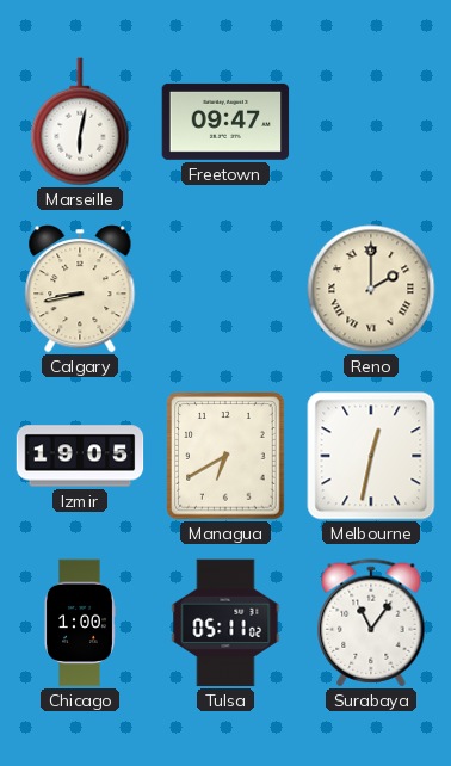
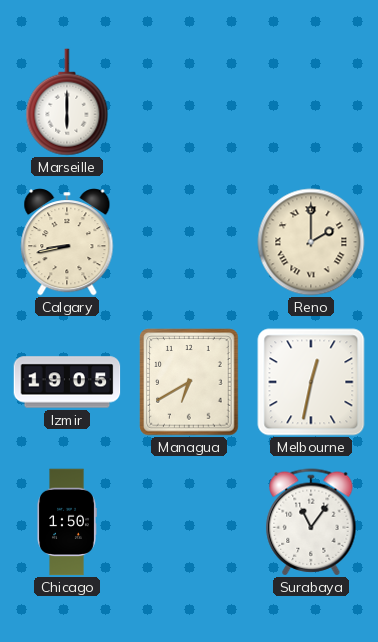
Marseille: 6:02 -> 6:00 (67, 102)
Freetown: 09:47 -> none (225, 122)
Chicago: 1:00 -> 1:50 (67, 522)
Tulsa: 05:11 -> none (225, 623)
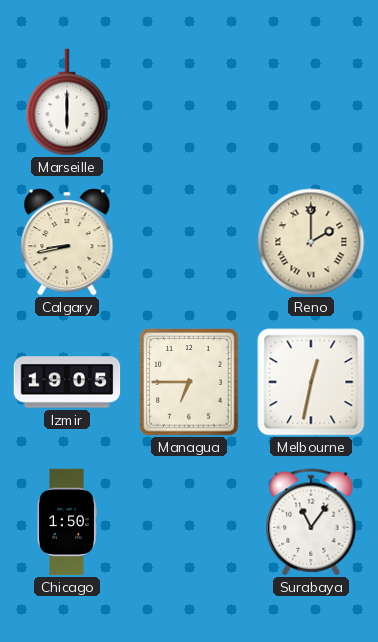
Managua: 6:40 -> 6:45 (189, 382)
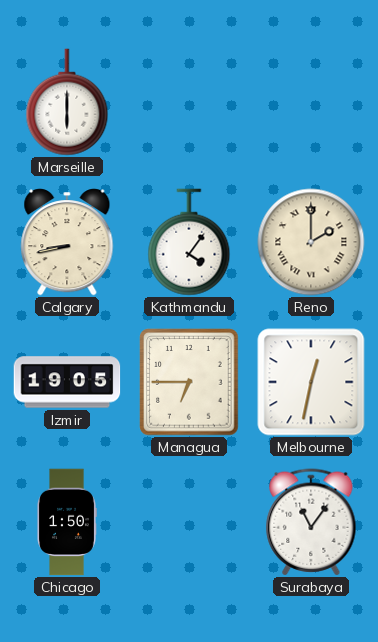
Kathmandu: none -> 4:06 (189, 242)
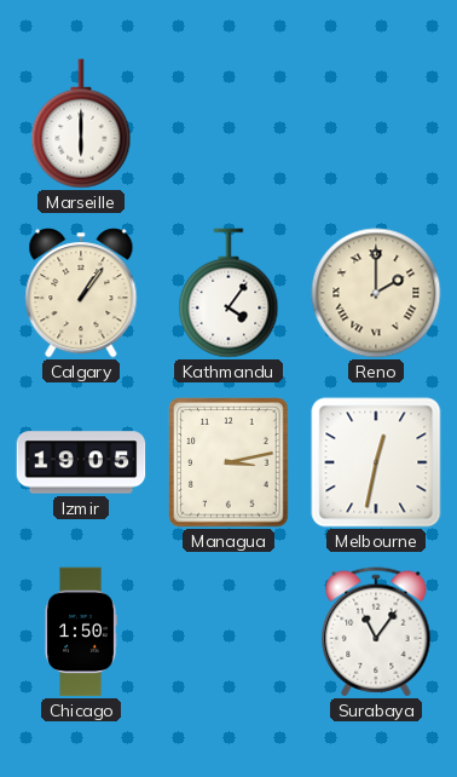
Calgary: 8:43 -> 1:06 (81, 293)
Managua: 6:45 -> 3:13 (228, 462)
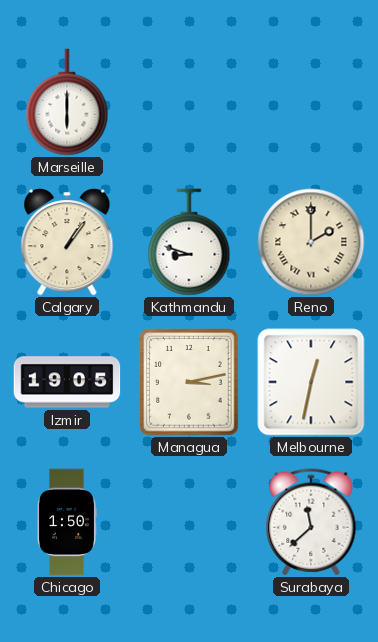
Kathmandu: 4:06 -> 8:48 (189, 242)
Surabaya: 11:06 -> 11:38 (311, 522)
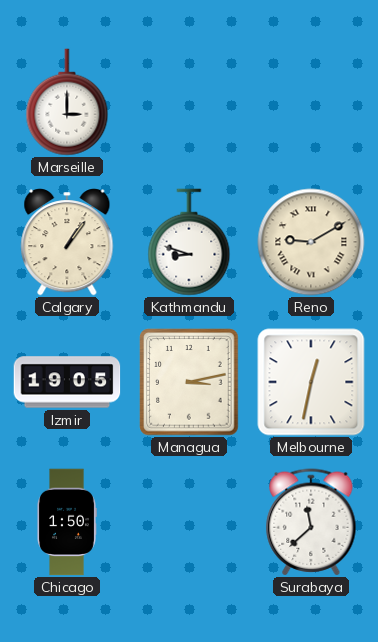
Marseille: 6:00 -> 3:00 (67, 102)
Reno: 2:00 -> 9:10 (311, 242)
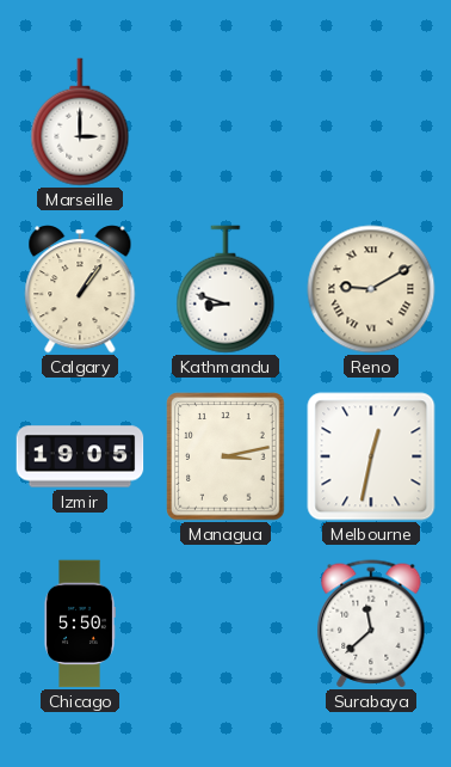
Chicago: 1:50 -> 5:50 (80, 624)
